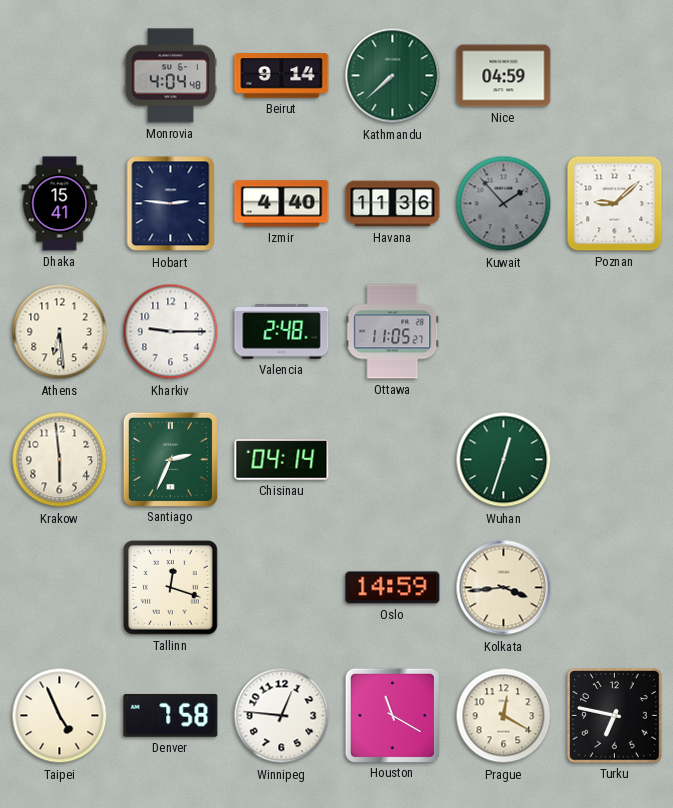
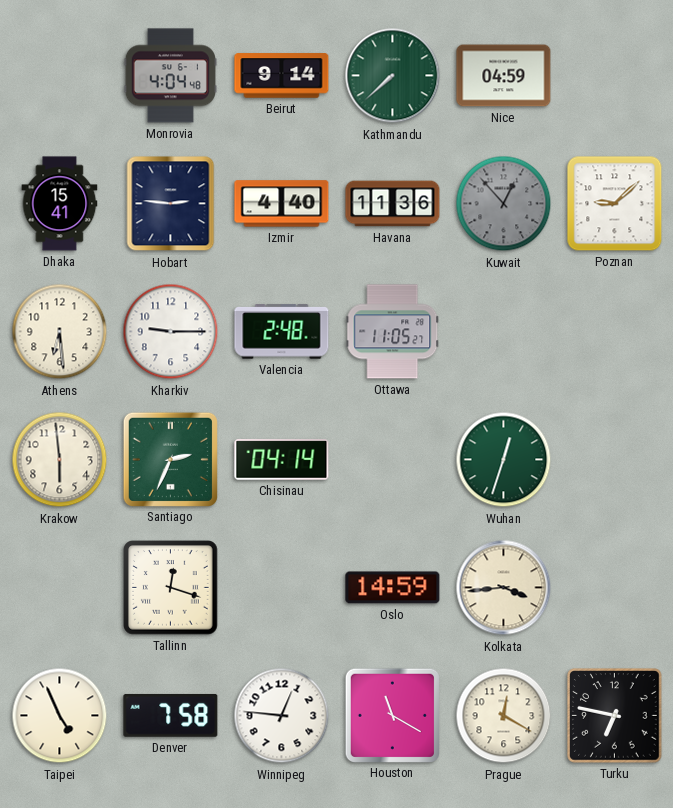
Kuwait: 1:53 -> 12:53 (504, 204)
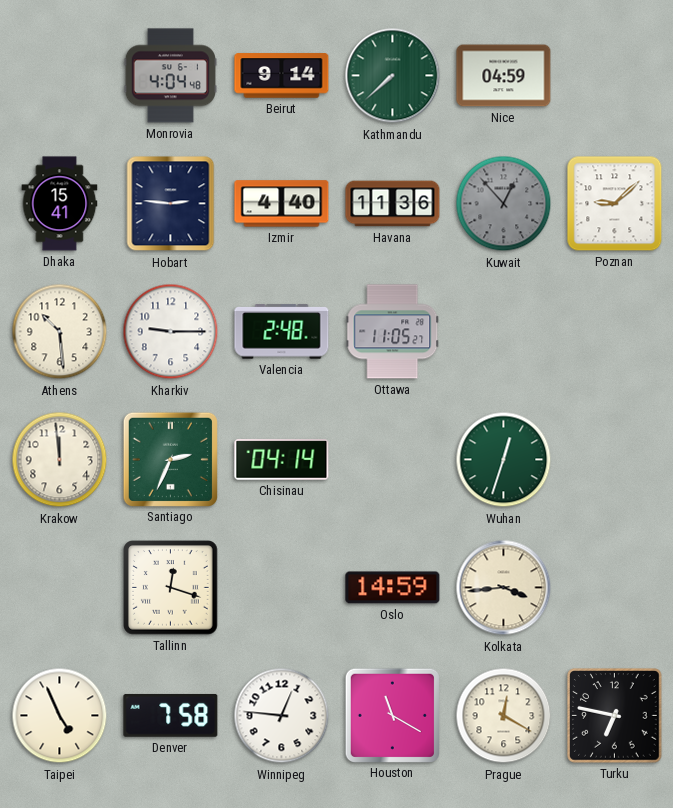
Athens: 6:29 -> 10:29 (60, 332)
Krakow: 5:59 -> 11:59 (60, 460)
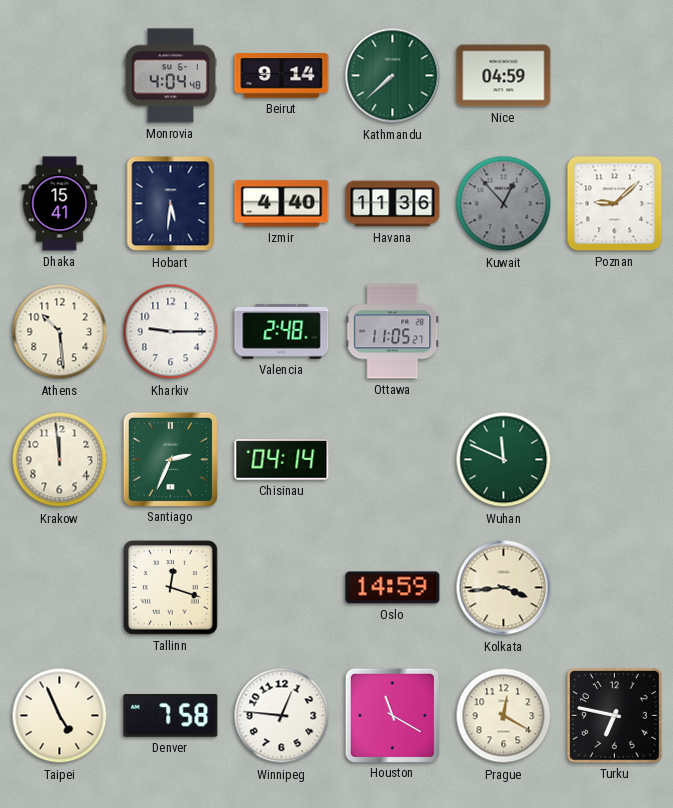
Hobart: 2:46 -> 5:31 (171, 204)
Wuhan: 12:33 -> 11:49 (504, 460)
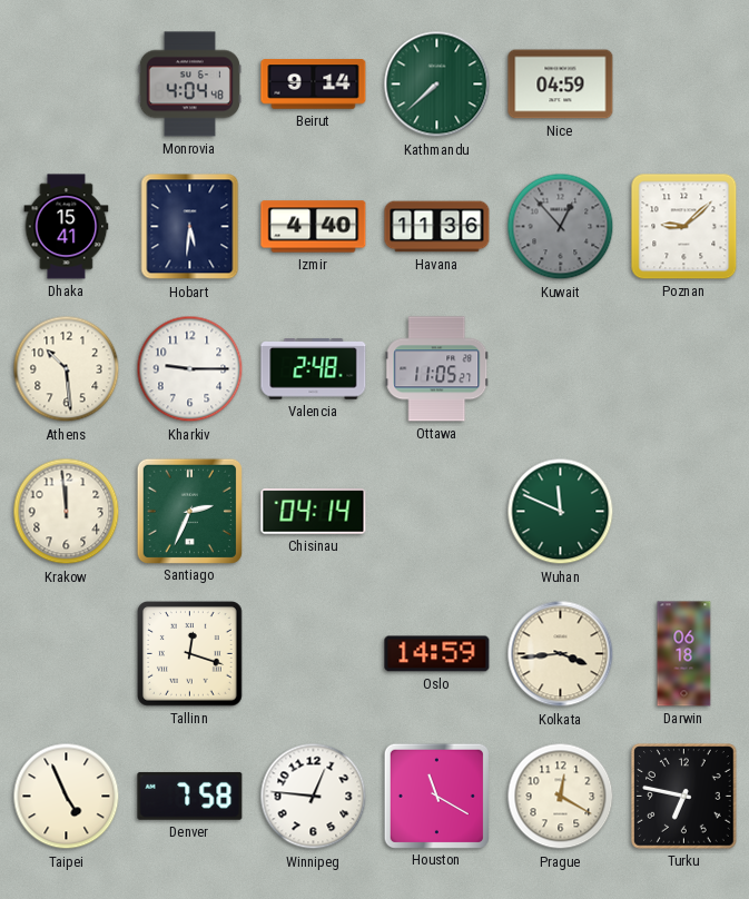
Darwin: none -> 06:18 (684, 654)
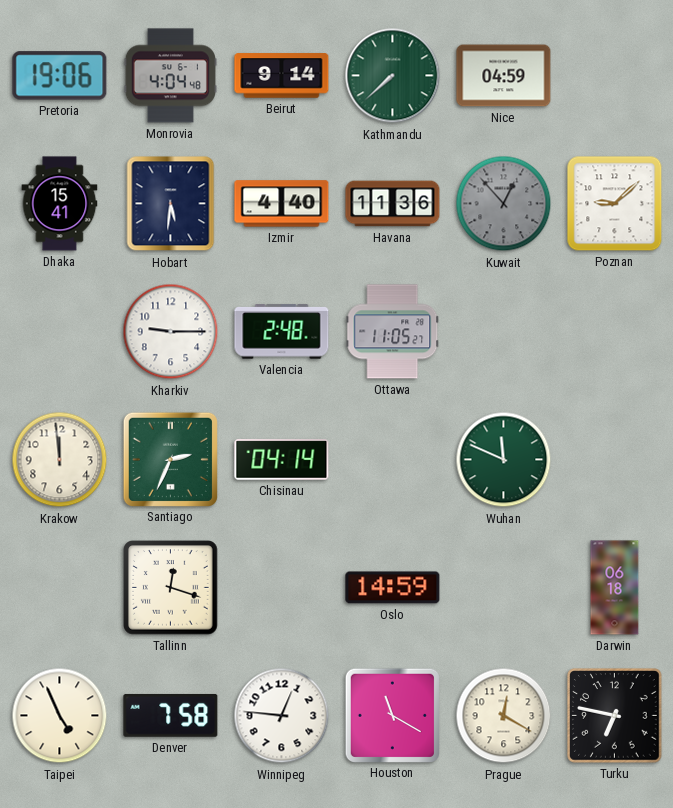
Pretoria: none -> 19:06 (60, 76)
Athens: 10:29 -> none (67, 369)
Kolkata: 3:44 -> none (561, 654)
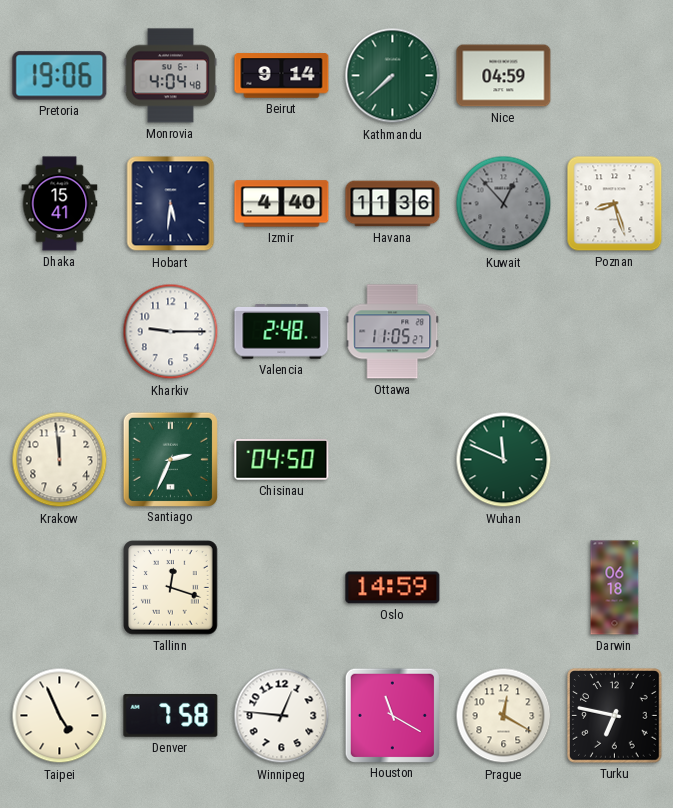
Poznan: 9:08 -> 8:27 (615, 204)
Chisinau: 04:14 -> 04:50 (282, 460)
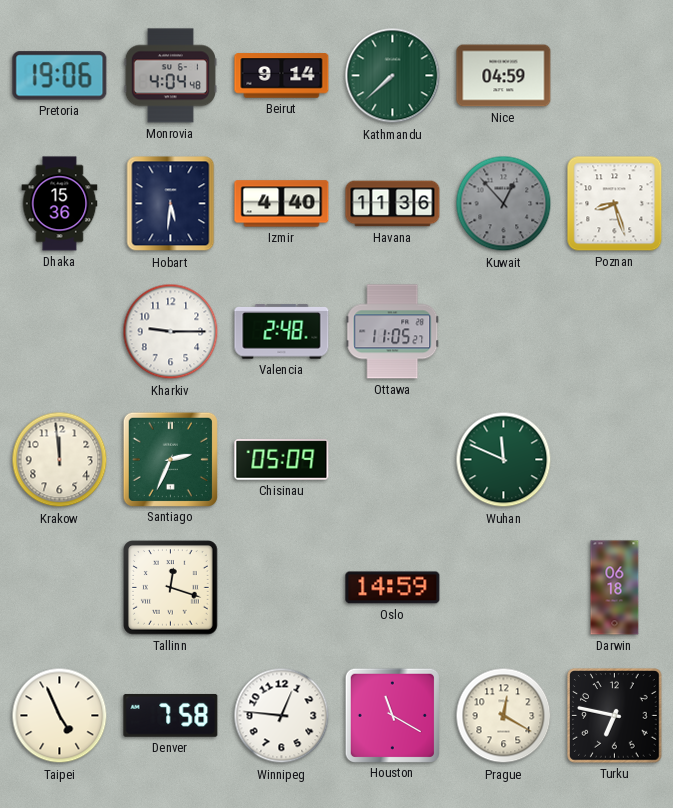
Dhaka: 15:41 -> 15:36 (60, 204)
Chisinau: 04:50 -> 05:09 (282, 460)
